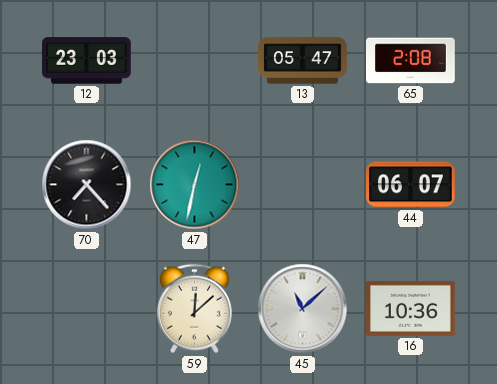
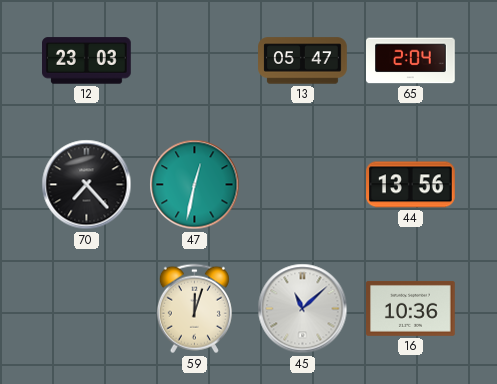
65: 2:08 -> 2:04 (411, 61)
44: 06:07 -> 13:56 (411, 185)
59: 12:08 -> 12:03 (194, 309)
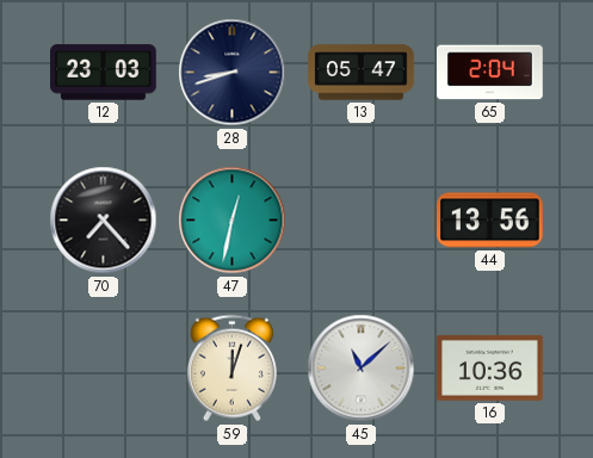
28: none -> 8:42 (233, 73)
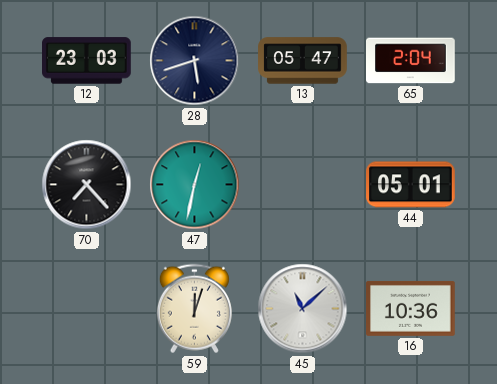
28: 8:42 -> 5:42 (195, 61)
44: 13:56 -> 05:01 (411, 185)
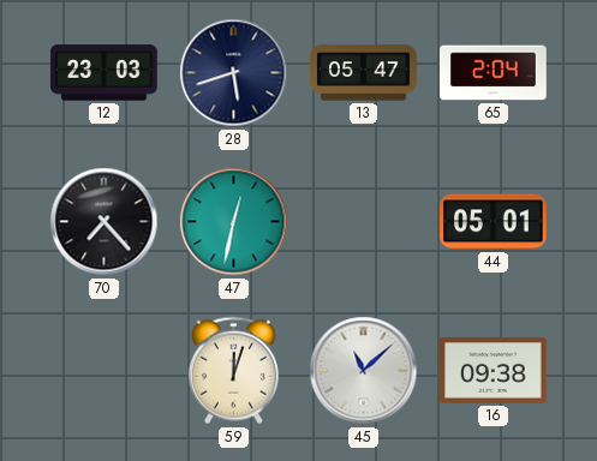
16: 10:36 -> 09:38 (494, 370)
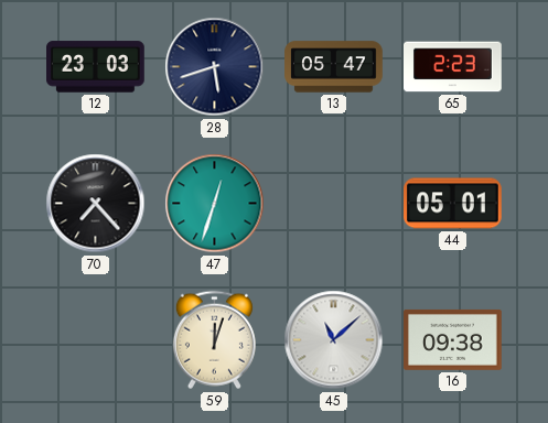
65: 2:04 -> 2:23 (453, 67)
47: 12:32 -> 12:33 (215, 204)
